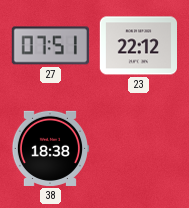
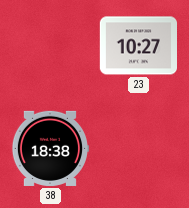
27: 07:51 -> none (50, 46)
23: 22:12 -> 10:27 (138, 46)
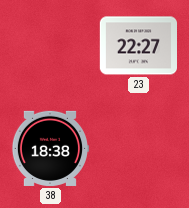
23: 10:27 -> 22:27 (138, 46)
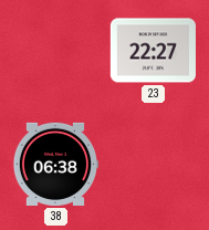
38: 18:38 -> 06:38 (54, 164)
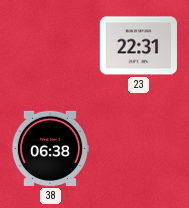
23: 22:27 -> 22:31 (138, 46)
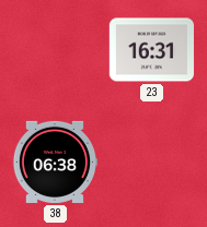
23: 22:31 -> 16:31 (151, 50)
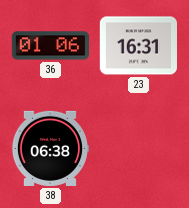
36: none -> 01:06 (50, 46)
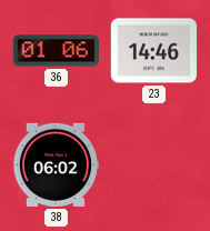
23: 16:31 -> 14:46 (153, 51)
38: 06:38 -> 06:02 (54, 164)
